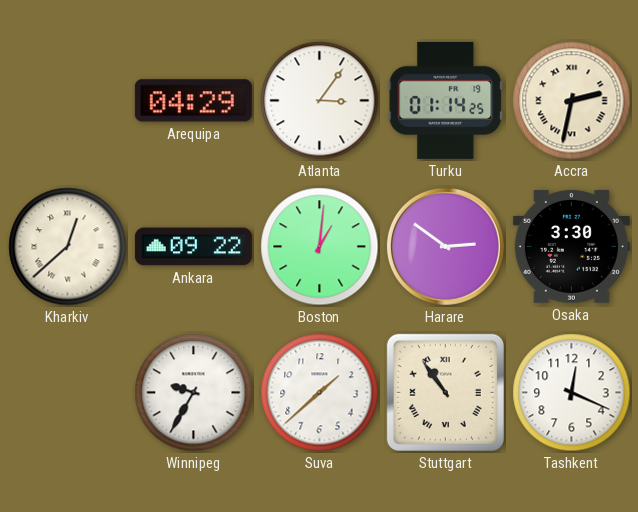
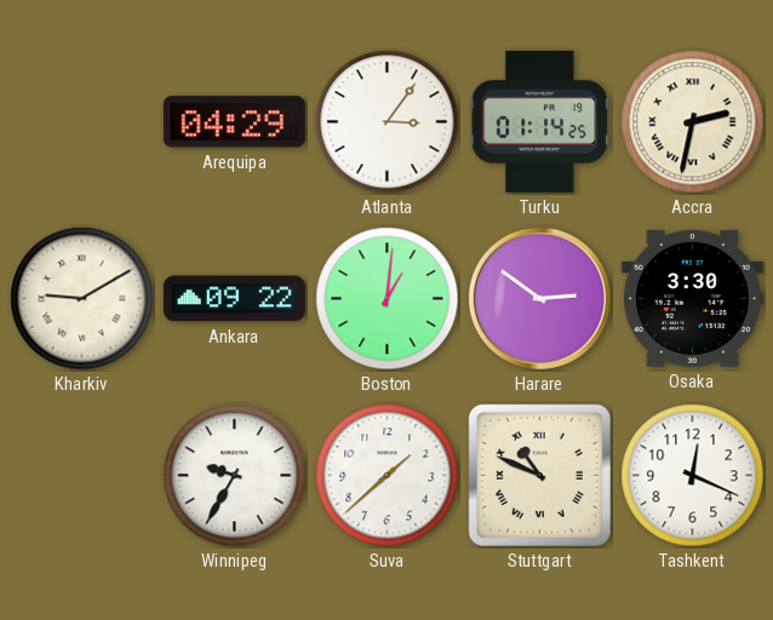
Kharkiv: 12:38 -> 9:10 (82, 299)
Stuttgart: 10:54 -> 10:49 (539, 475)
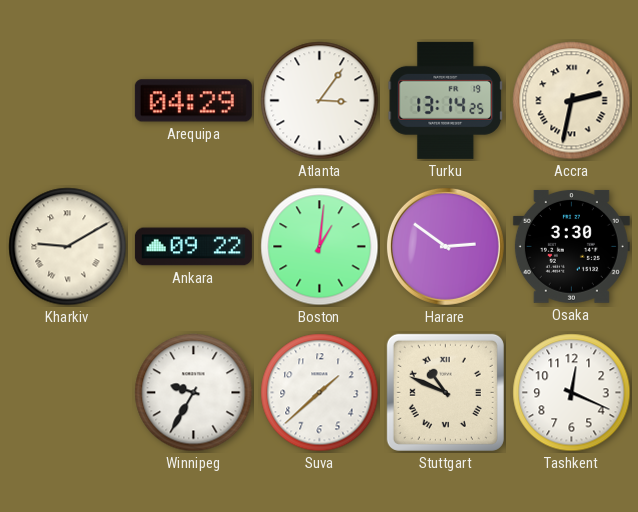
Turku: 01:14 -> 13:14 (445, 100)
